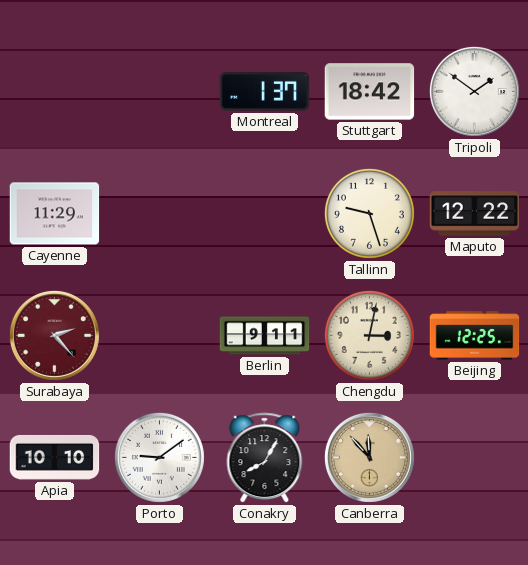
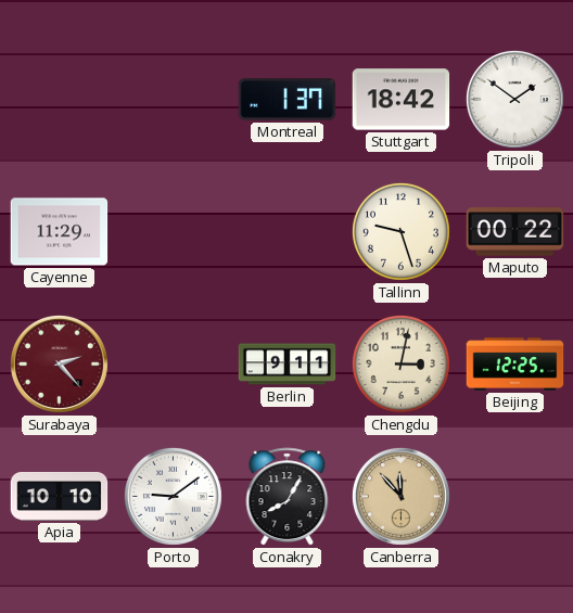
Maputo: 12:22 -> 00:22 (515, 232)
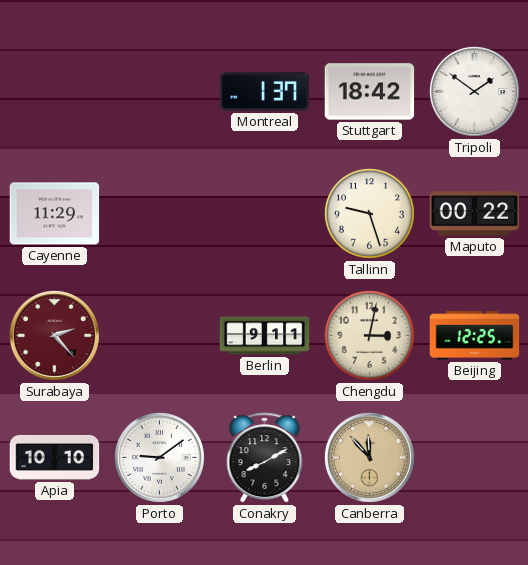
Conakry: 8:05 -> 8:10 (265, 458)
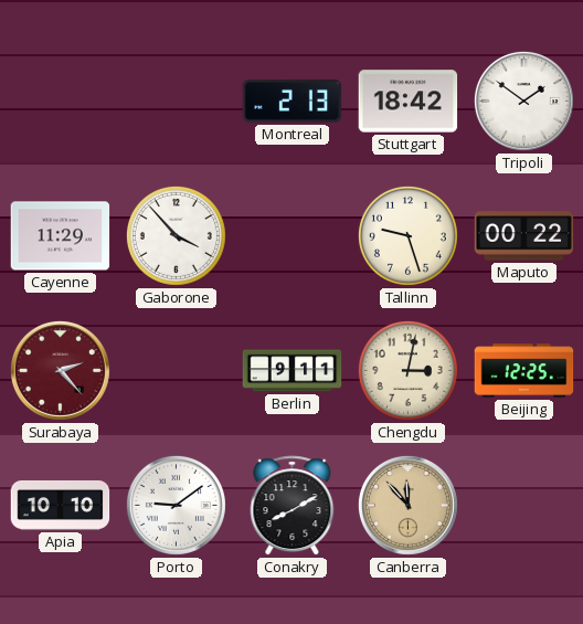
Montreal: 1:37 -> 2:13 (293, 102)
Gaborone: none -> 3:53 (176, 235)
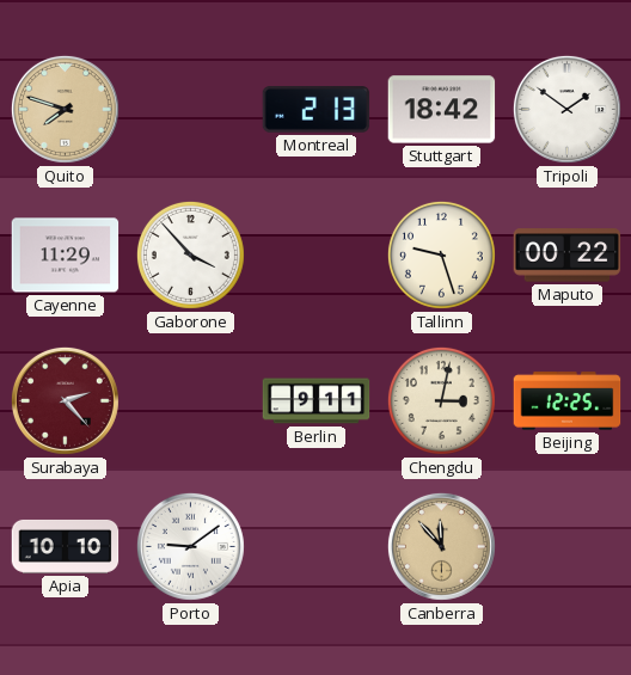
Quito: none -> 7:48 (65, 109)
Conakry: 8:10 -> none (293, 506)
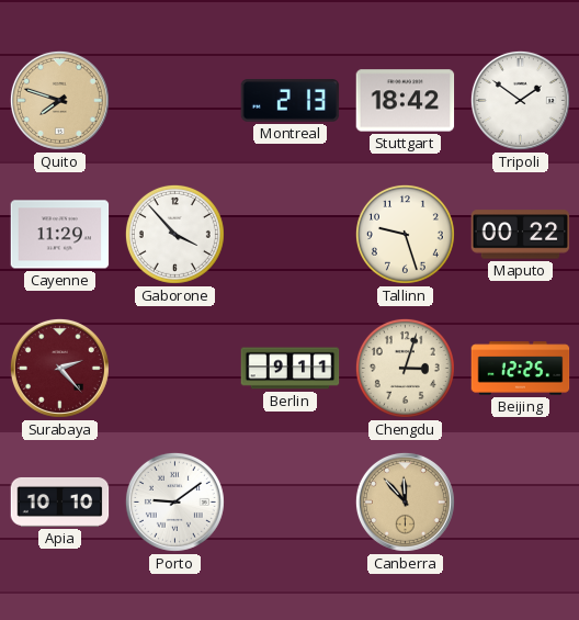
Chengdu: 3:02 -> 3:03 (405, 368)
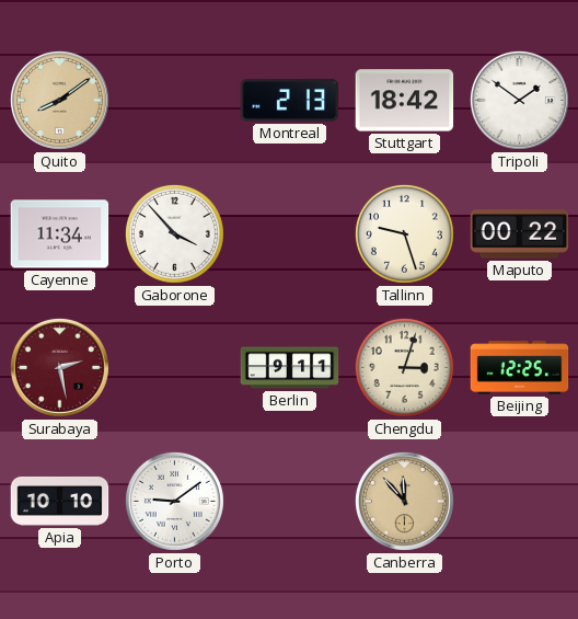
Quito: 7:48 -> 8:09 (59, 100)
Cayenne: 11:29 -> 11:34 (60, 234)
Surabaya: 2:23 -> 2:28 (59, 367)
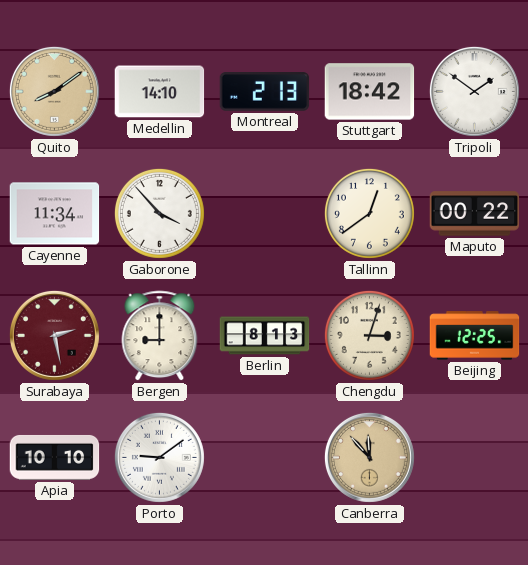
Medellin: none -> 14:10 (160, 92)
Tallinn: 9:27 -> 12:39 (369, 213)
Bergen: none -> 9:00 (160, 336)
Berlin: 9:11 -> 8:13 (265, 336)
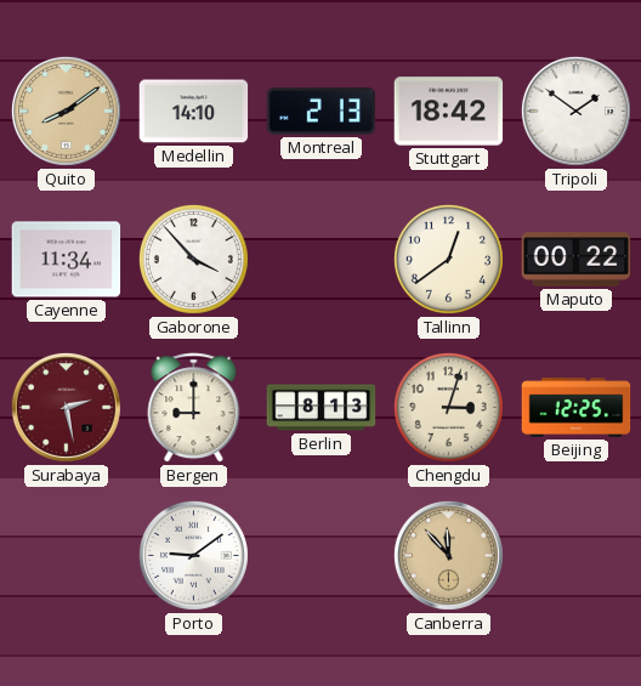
Apia: 10:10 -> none (55, 457)
